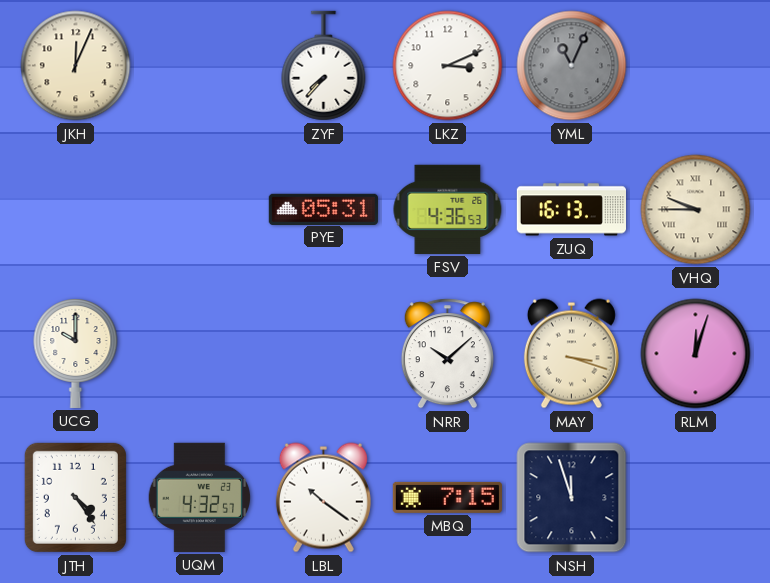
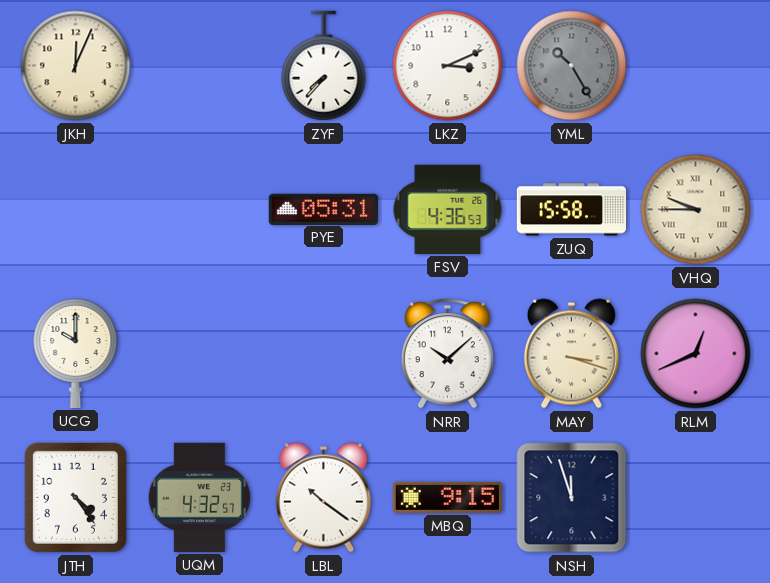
YML: 11:04 -> 10:25 (572, 66)
ZUQ: 16:13 -> 15:58 (571, 210)
RLM: 12:03 -> 12:41 (696, 354)
MBQ: 7:15 -> 9:15 (447, 497)
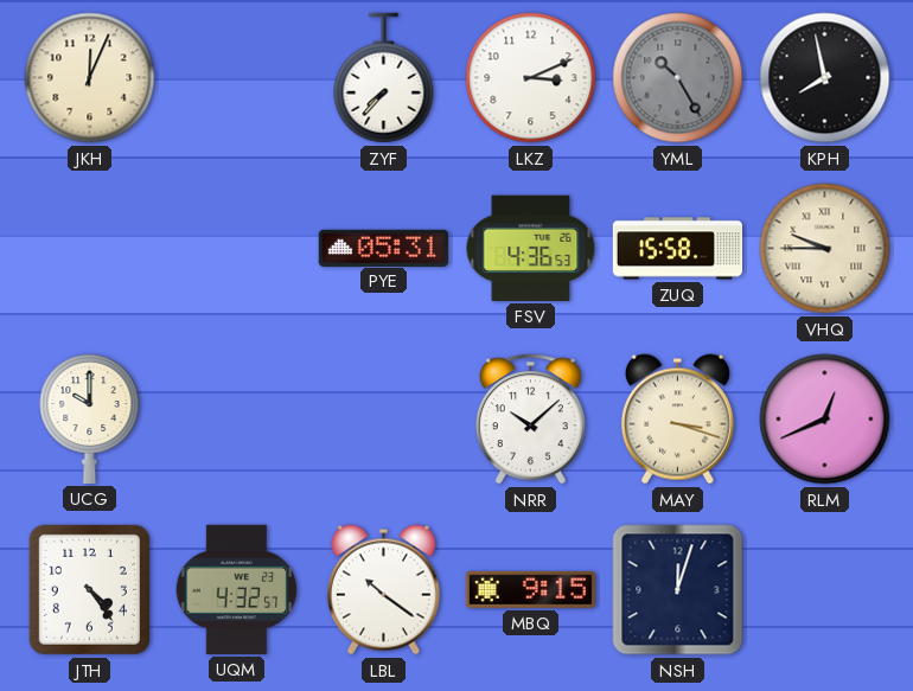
KPH: none -> 7:58 (825, 78)
NSH: 11:57 -> 12:03 (678, 590)
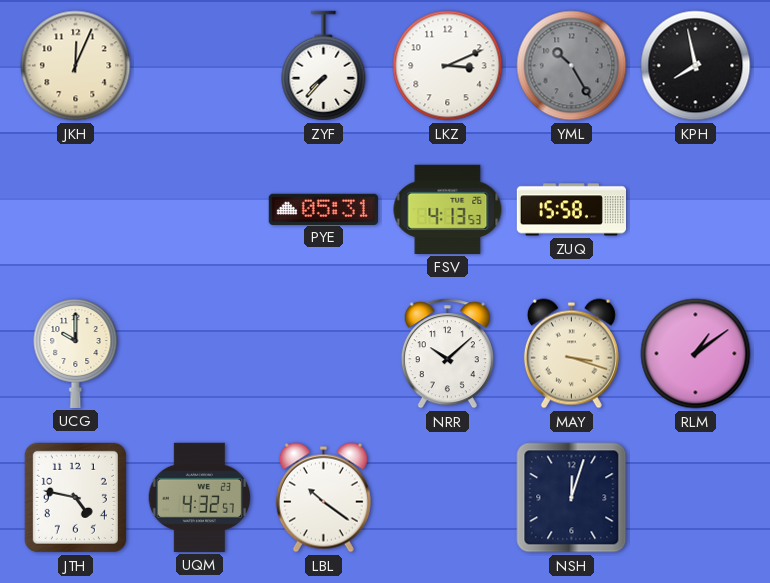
FSV: 4:36 -> 4:13 (448, 209)
VHQ: 9:45 -> none (825, 249)
RLM: 12:41 -> 1:09 (696, 354)
JTH: 4:24 -> 4:47 (75, 497)
MBQ: 9:15 -> none (530, 589)
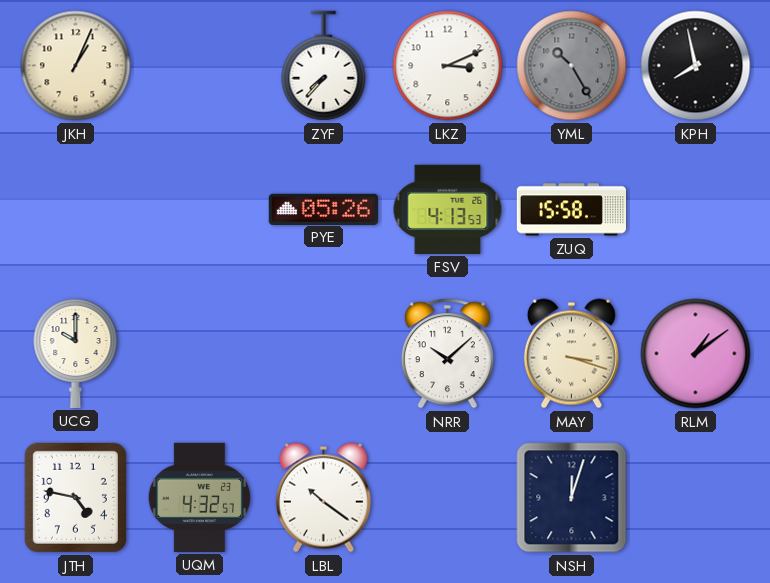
JKH: 12:04 -> 1:04 (76, 66)
PYE: 05:31 -> 05:26 (323, 209)
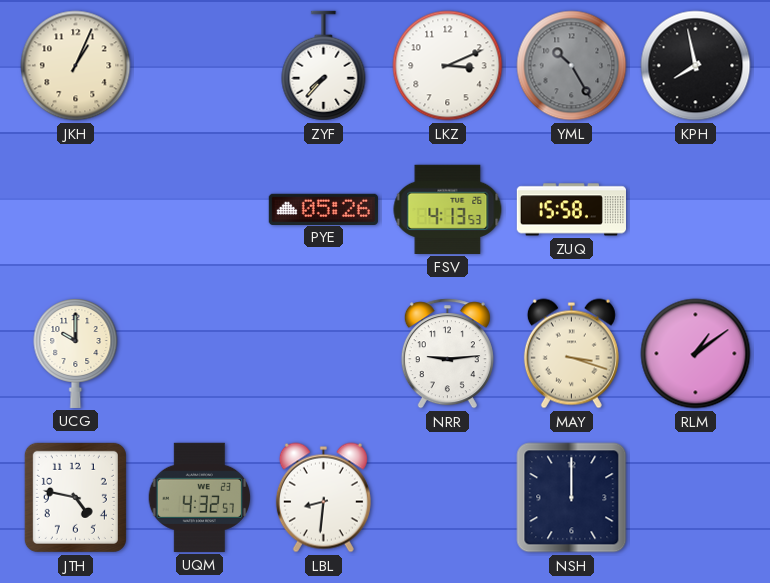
NRR: 10:08 -> 9:14 (447, 354)
LBL: 10:21 -> 8:31 (323, 498)
NSH: 12:03 -> 12:00 (572, 498)
